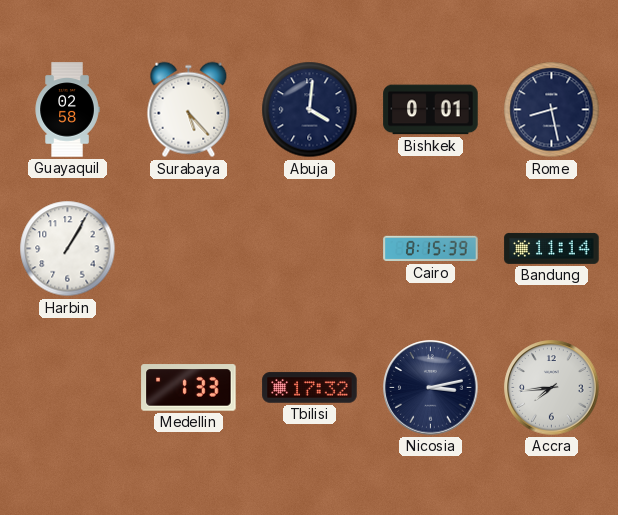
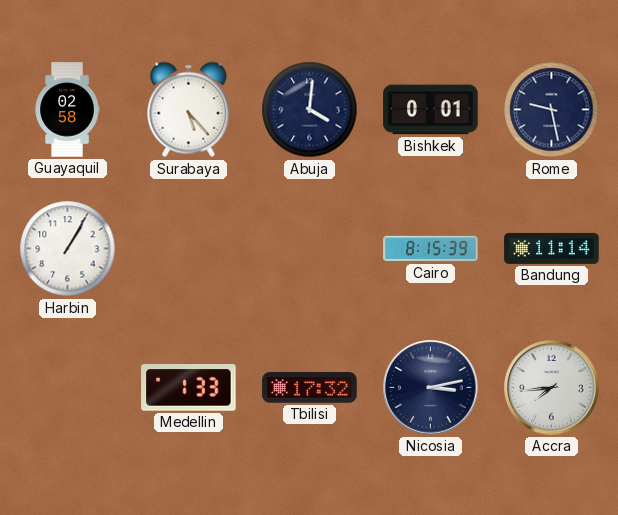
Rome: 8:28 -> 9:28 (552, 110)
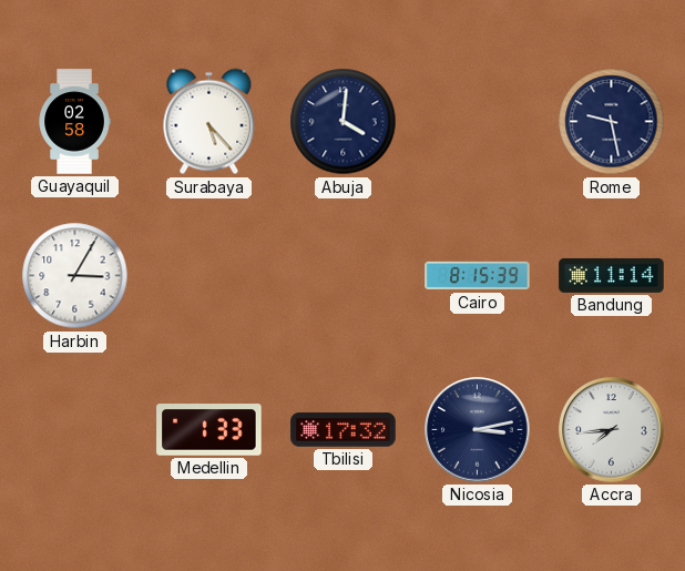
Bishkek: 0:01 -> none (431, 110)
Harbin: 1:05 -> 3:05 (75, 276)
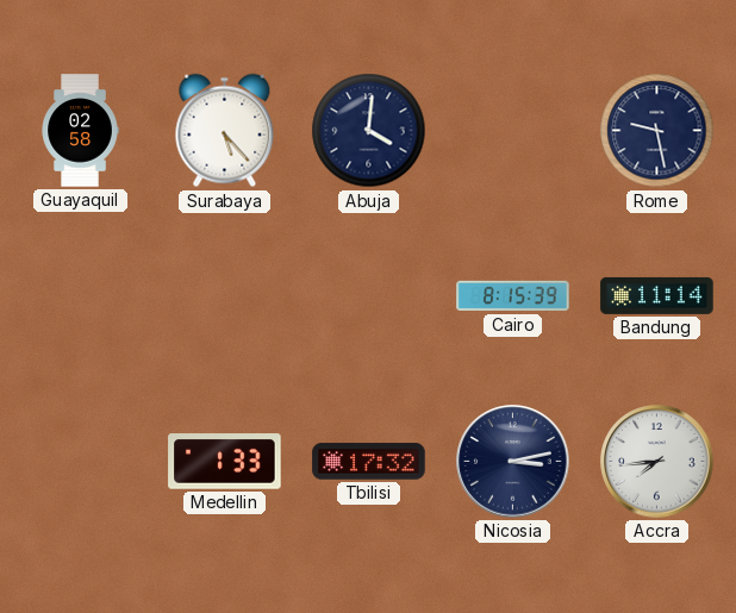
Harbin: 3:05 -> none (75, 276)
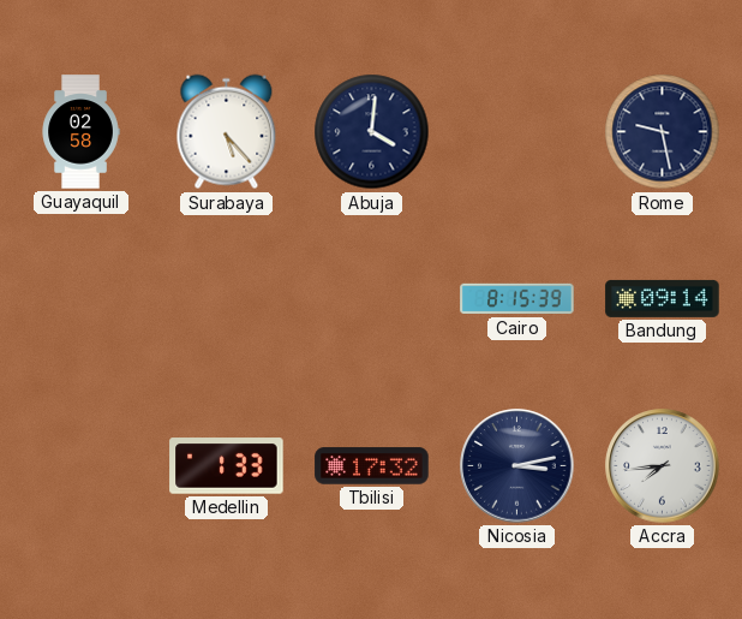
Bandung: 11:14 -> 09:14 (663, 298)
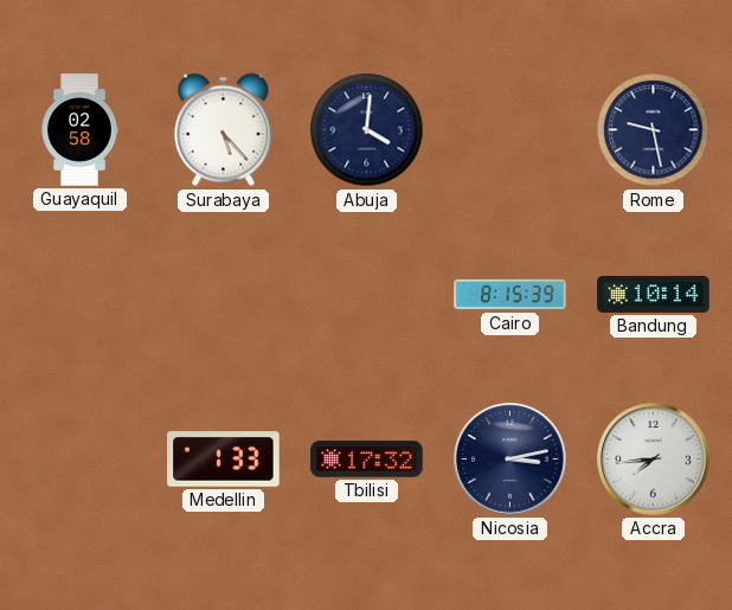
Bandung: 09:14 -> 10:14 (654, 294)
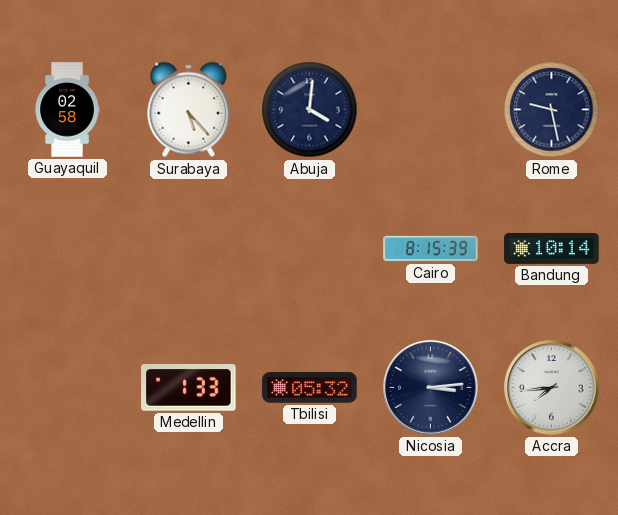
Tbilisi: 17:32 -> 05:32 (310, 388)
Nicosia: 3:13 -> 3:14 (431, 388)
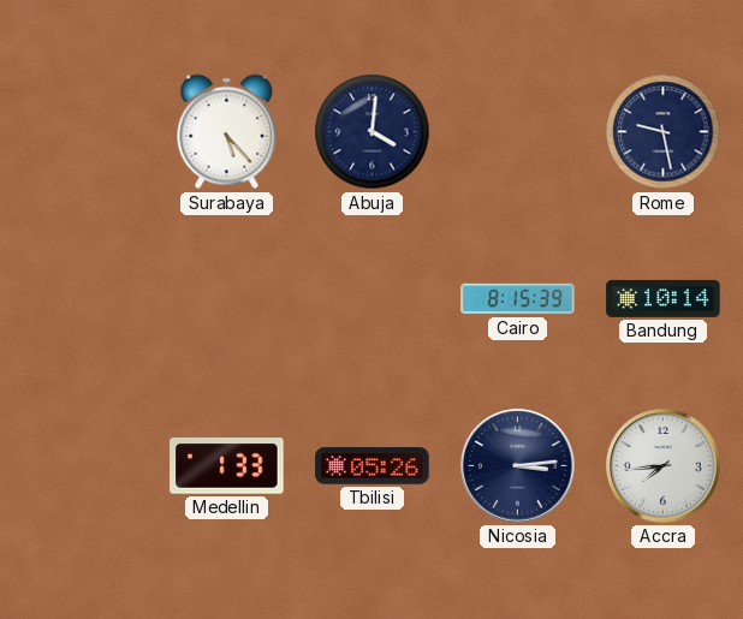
Guayaquil: 02:58 -> none (67, 110)
Tbilisi: 05:32 -> 05:26 (373, 466)
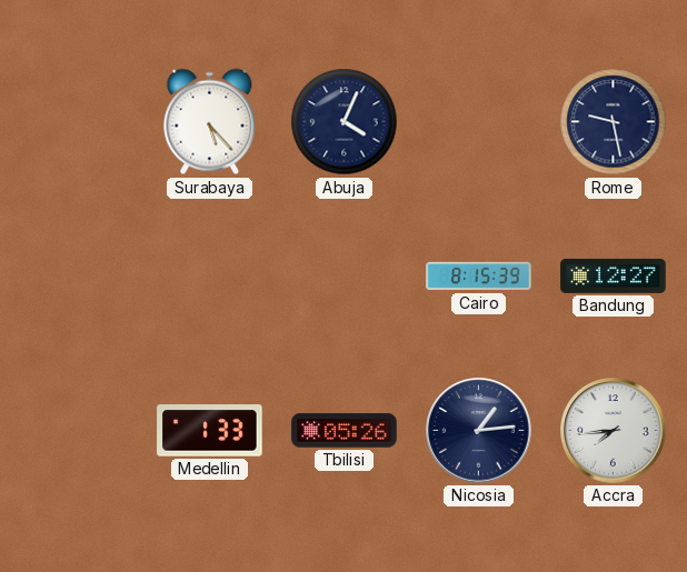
Abuja: 4:01 -> 4:04 (345, 122)
Bandung: 10:14 -> 12:27 (614, 275)
Nicosia: 3:14 -> 1:14 (479, 431)
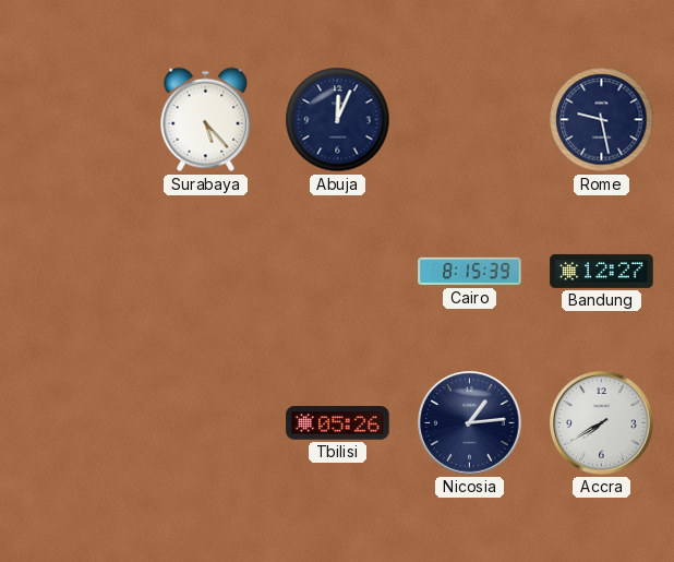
Abuja: 4:04 -> 12:04 (338, 120)
Medellin: 1:33 -> none (210, 431)
Accra: 7:44 -> 7:40 (602, 423)
